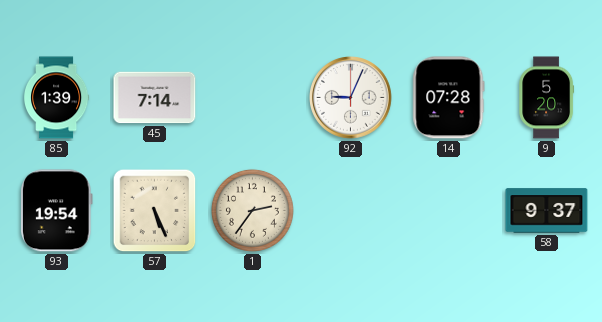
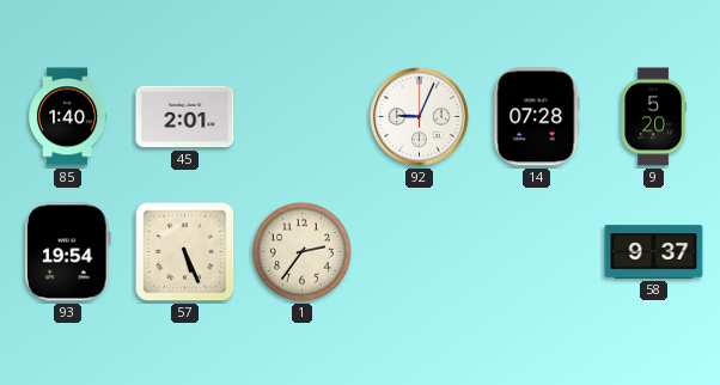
85: 1:39 -> 1:40 (68, 117)
45: 7:14 -> 2:01 (185, 117)
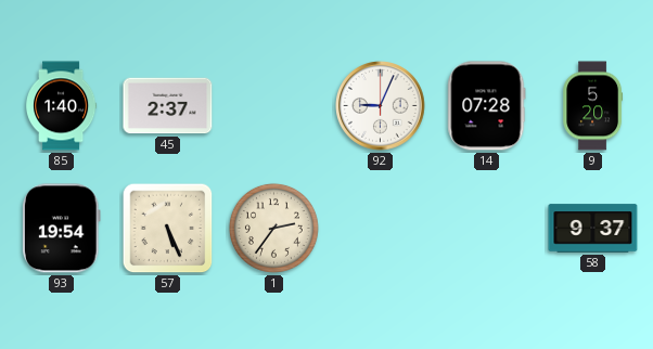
45: 2:01 -> 2:37 (168, 106)
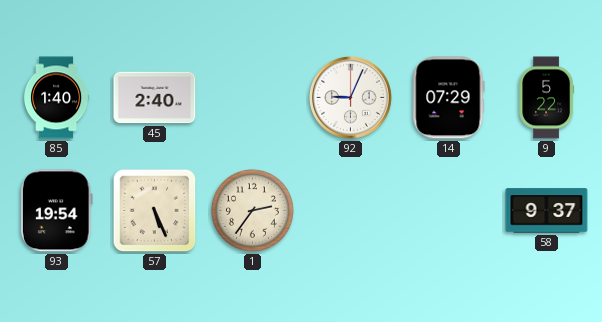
45: 2:37 -> 2:40 (155, 98)
14: 07:28 -> 07:29 (449, 98)
9: 5:20 -> 5:22 (547, 98)
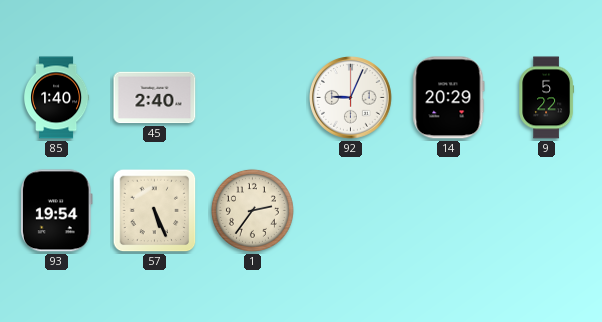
14: 07:29 -> 20:29 (449, 98)
58: 9:37 -> none (547, 211)
